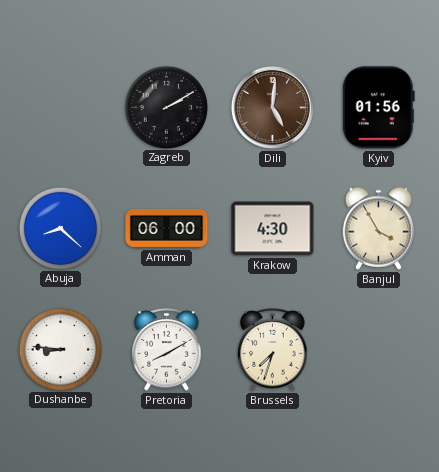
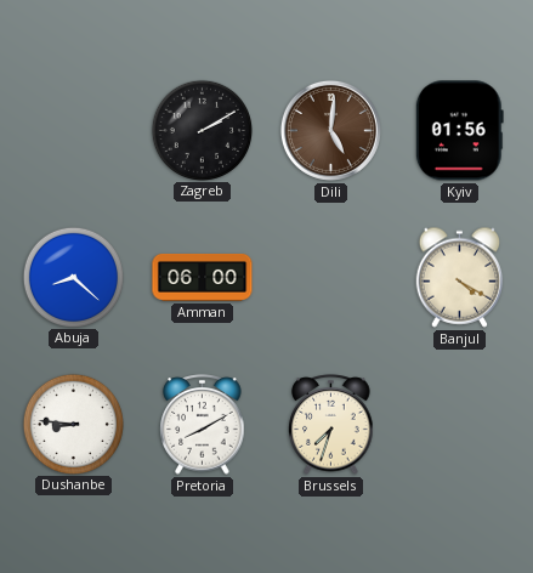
Krakow: 4:30 -> none (273, 229)
Banjul: 3:55 -> 4:20 (460, 277)
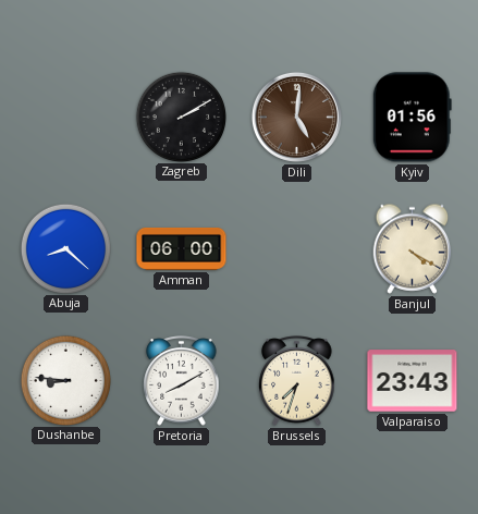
Valparaiso: none -> 23:43 (413, 381)
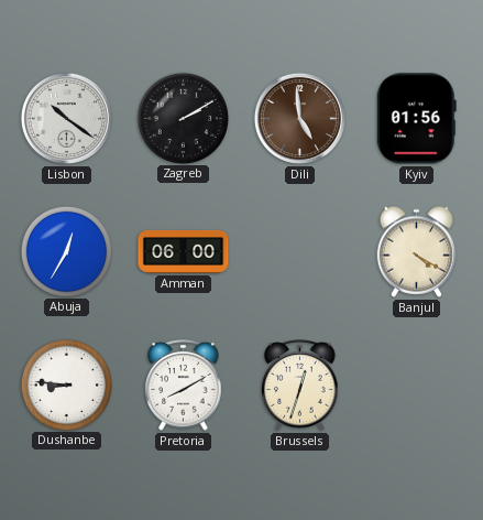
Lisbon: none -> 10:21 (66, 118)
Dili: 5:01 -> 4:59 (299, 118)
Abuja: 8:22 -> 12:35 (66, 251)
Brussels: 7:33 -> 12:33 (300, 386)
Valparaiso: 23:43 -> none (413, 381)
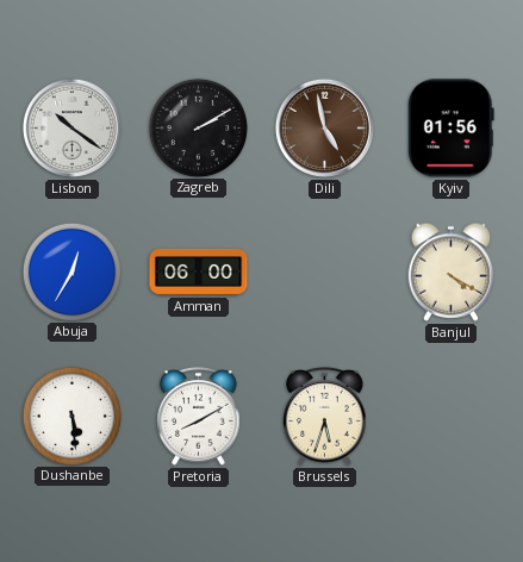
Dili: 4:59 -> 4:58 (324, 127)
Dushanbe: 8:46 -> 5:29 (71, 416)
Brussels: 12:33 -> 5:33 (325, 417)
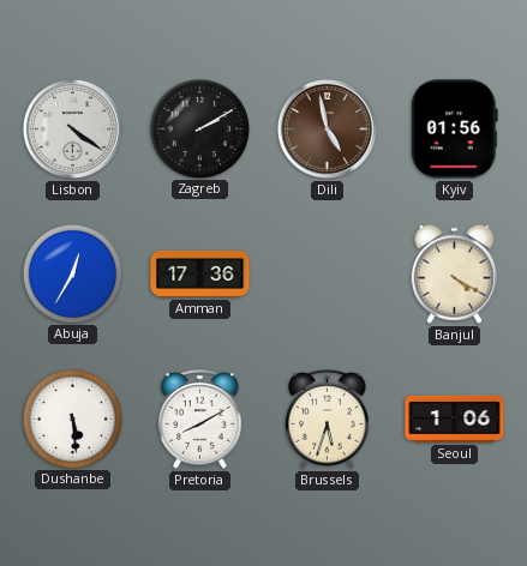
Lisbon: 10:21 -> 4:21 (72, 128)
Amman: 06:00 -> 17:36 (200, 275)
Seoul: none -> 1:06 (455, 419)
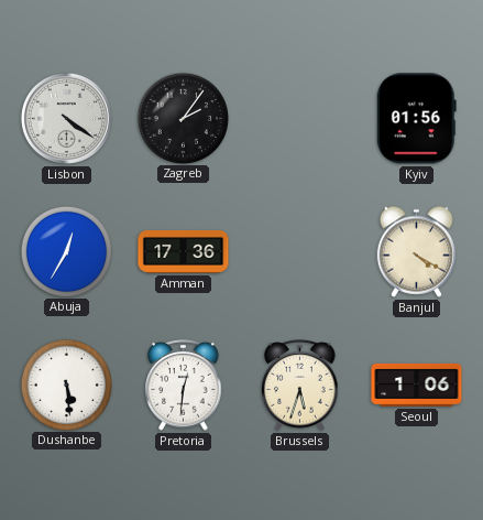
Zagreb: 2:10 -> 2:06 (183, 118)
Dili: 4:58 -> none (327, 128)
Pretoria: 8:10 -> 12:31 (184, 386)
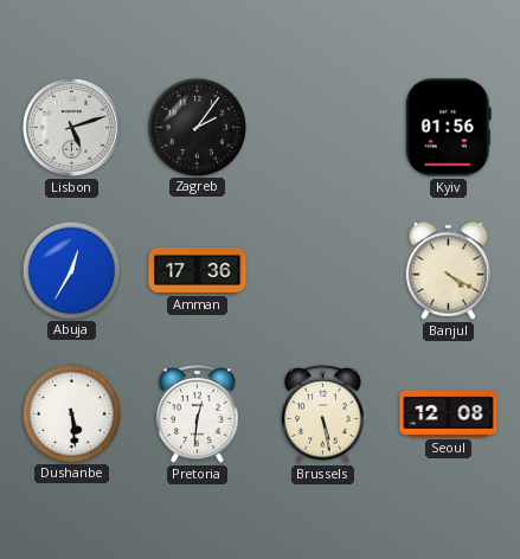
Lisbon: 4:21 -> 5:12 (71, 127)
Brussels: 5:33 -> 5:28 (323, 415)
Seoul: 1:06 -> 12:08 (449, 413)
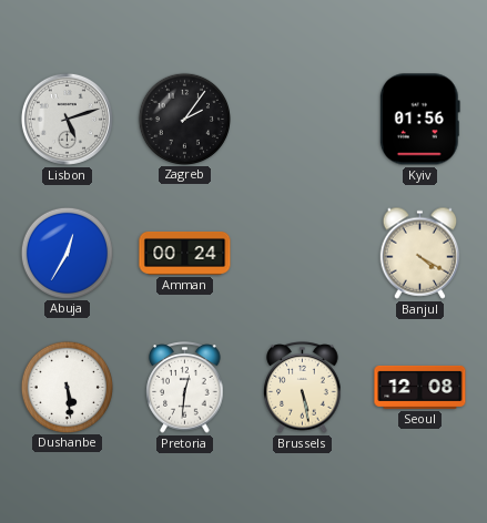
Amman: 17:36 -> 00:24 (185, 254)
